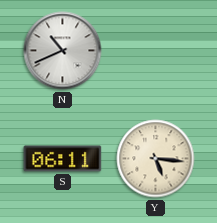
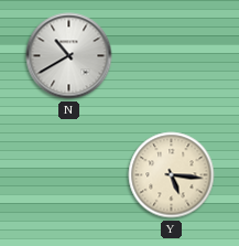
N: 10:41 -> 10:40 (69, 56)
S: 06:11 -> none (63, 159)
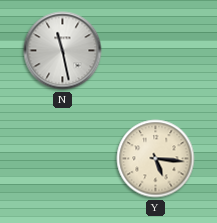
N: 10:40 -> 11:28 (63, 51)
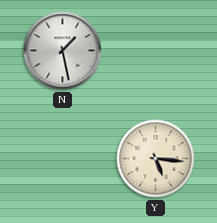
N: 11:28 -> 1:28 (63, 51)
